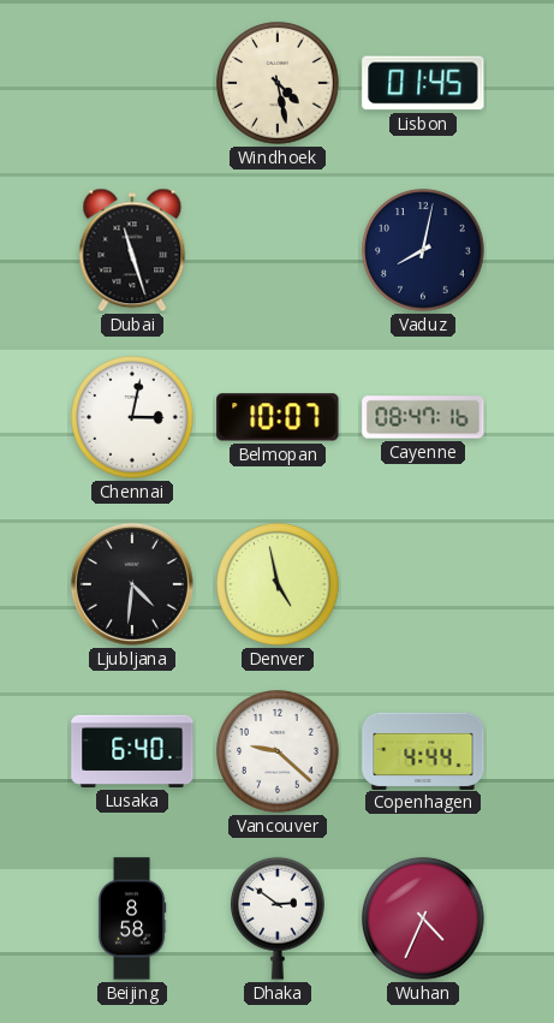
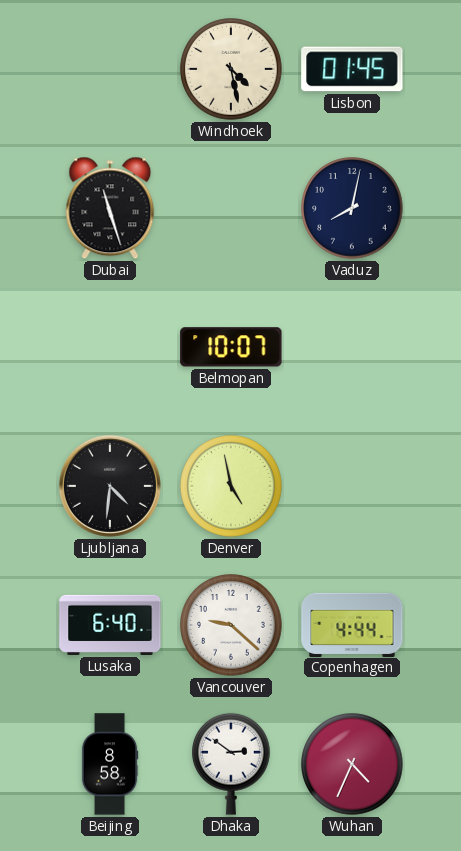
Chennai: 3:02 -> none (132, 417)
Cayenne: 08:47 -> none (423, 417)
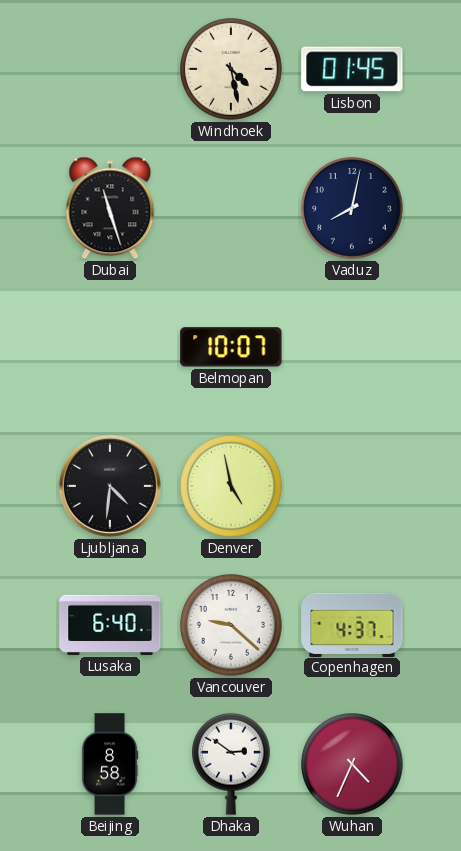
Copenhagen: 4:44 -> 4:37 (352, 624)
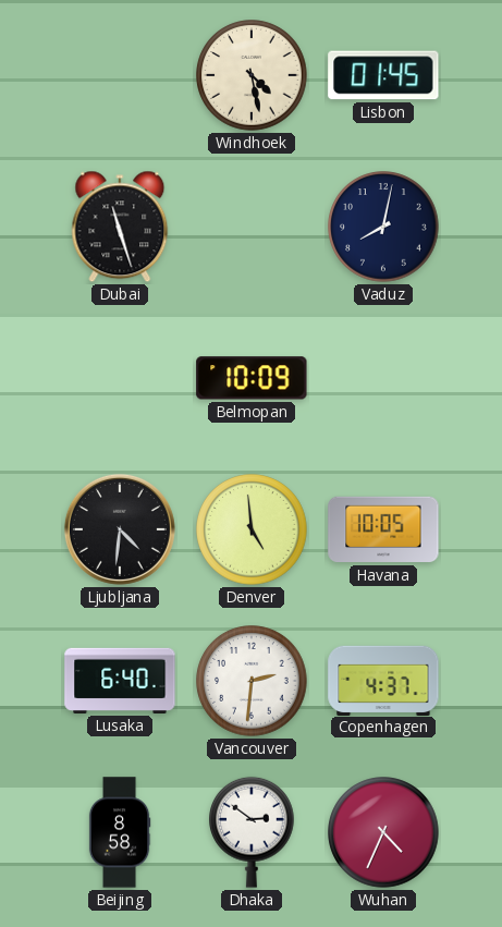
Belmopan: 10:07 -> 10:09 (252, 378)
Denver: 4:58 -> 4:59 (252, 529)
Havana: none -> 10:05 (383, 529)
Vancouver: 9:22 -> 2:31 (252, 681)
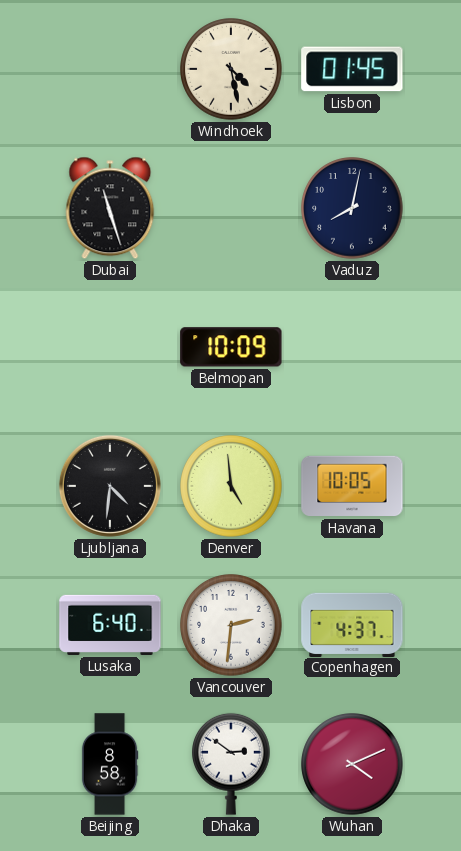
Wuhan: 4:34 -> 4:11 (352, 764)
